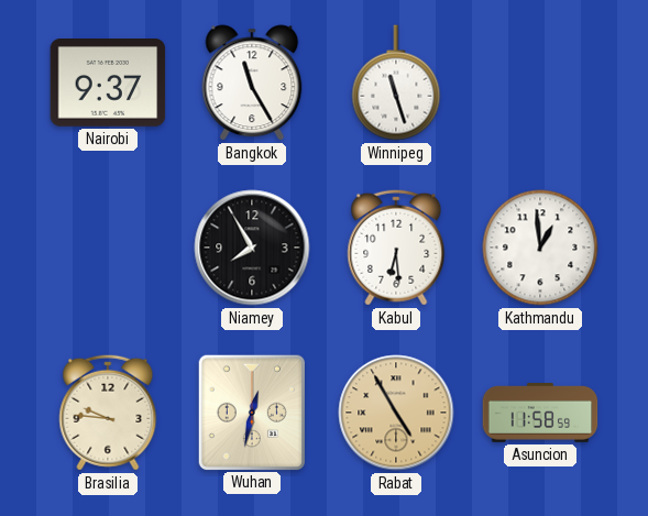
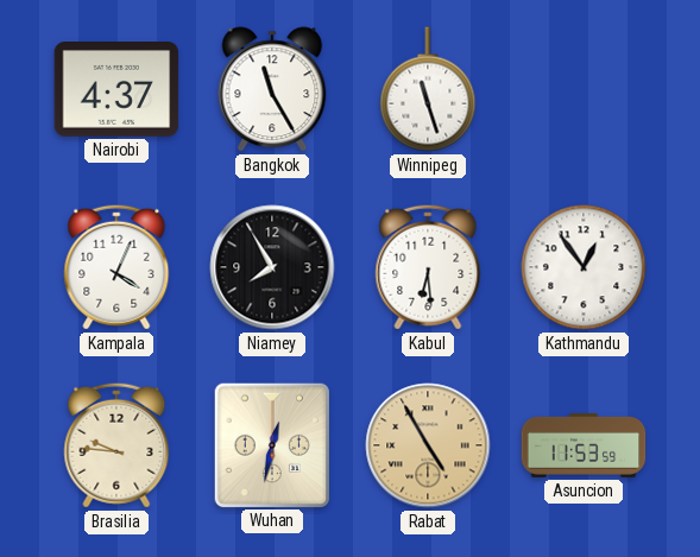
Nairobi: 9:37 -> 4:37 (116, 90)
Kampala: none -> 4:04 (116, 267)
Kathmandu: 12:59 -> 12:54 (584, 267)
Asuncion: 11:58 -> 11:53 (584, 447)
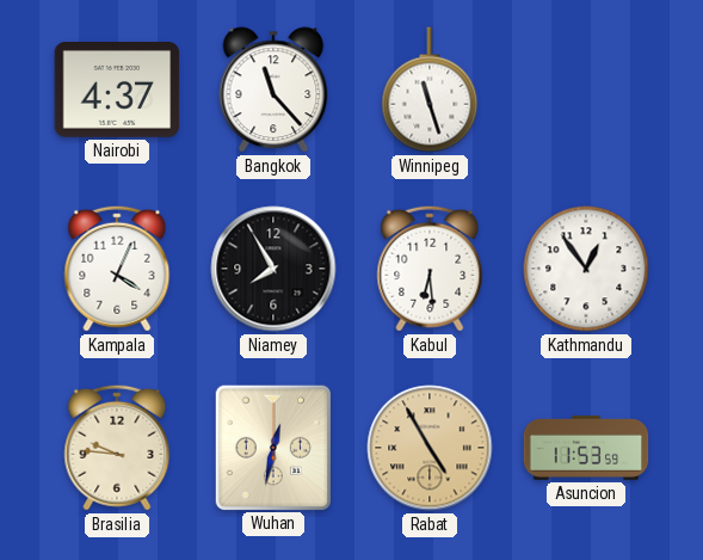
Bangkok: 11:25 -> 11:23 (273, 90)
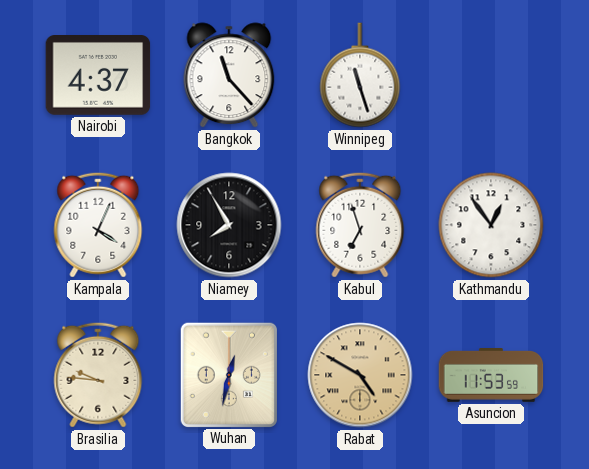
Kabul: 6:29 -> 6:57 (360, 225)
Rabat: 4:55 -> 4:50 (360, 375)
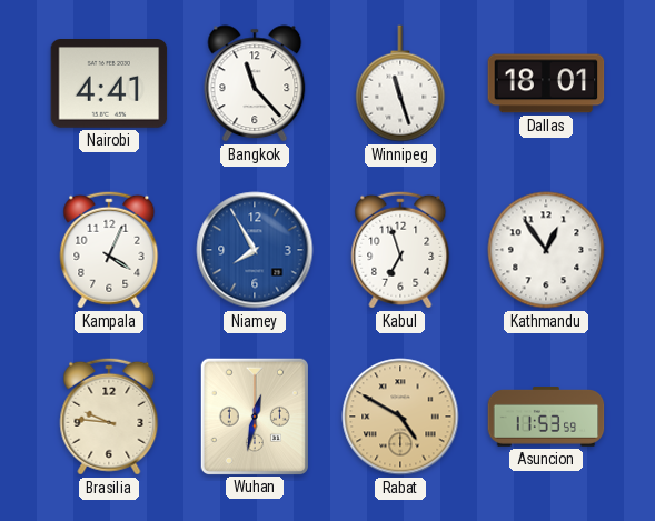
Nairobi: 4:37 -> 4:41 (109, 84)
Dallas: none -> 18:01 (546, 83)
Niamey dial: black -> blue (255, 250)
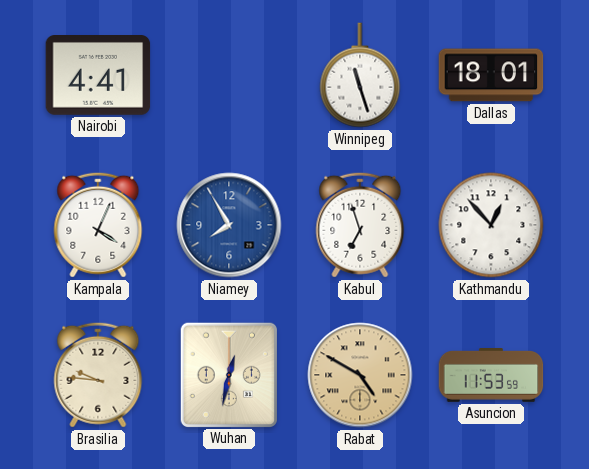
Bangkok: 11:23 -> none (255, 83)
Kathmandu: 12:54 -> 12:53 (491, 225)
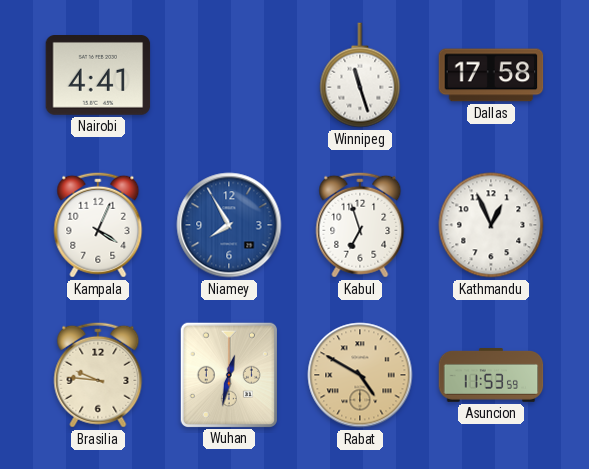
Dallas: 18:01 -> 17:58 (491, 75)
Kathmandu: 12:53 -> 12:56 (491, 225)
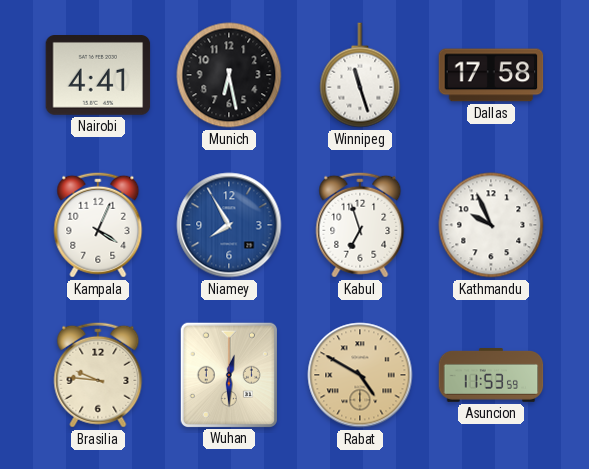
Munich: none -> 6:28 (229, 75)
Kathmandu: 12:56 -> 9:56 (491, 225)
Wuhan: 12:32 -> 12:30 (229, 374)
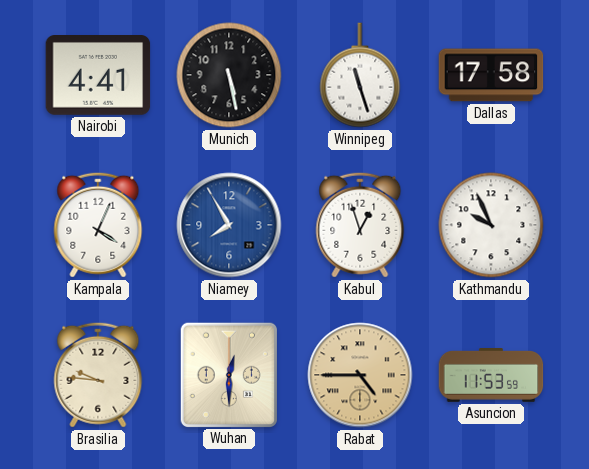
Munich: 6:28 -> 5:28 (229, 75)
Kabul: 6:57 -> 12:57 (360, 225)
Rabat: 4:50 -> 4:45 (360, 375)
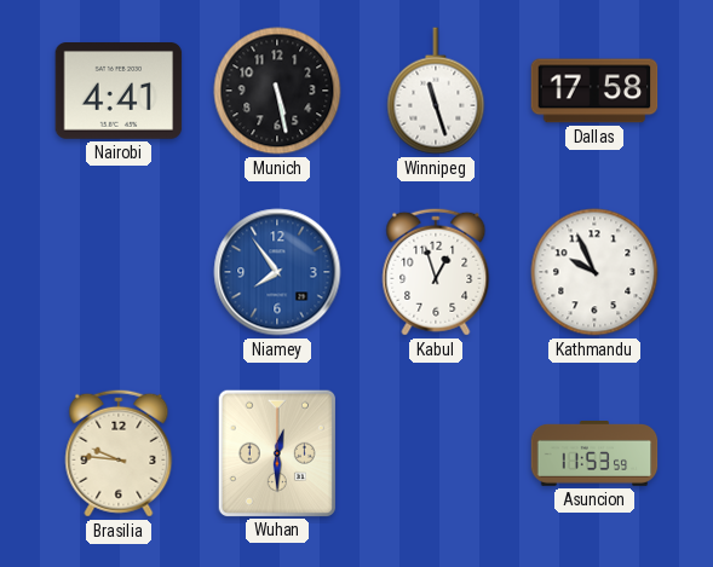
Kampala: 4:04 -> none (98, 225)
Niamey: 7:55 -> 7:54 (277, 272)
Rabat: 4:45 -> none (360, 375)
